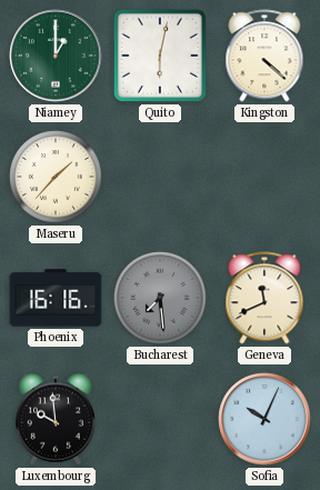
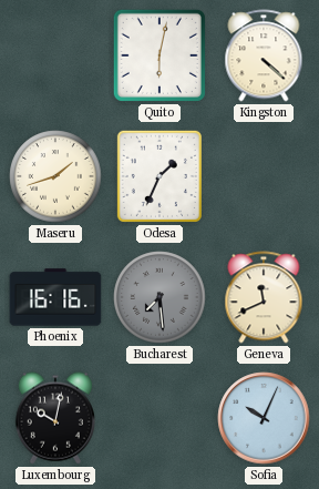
Niamey: 1:00 -> none (56, 56)
Maseru: 1:37 -> 1:42 (55, 176)
Odesa: none -> 1:34 (159, 176)
Luxembourg: 9:59 -> 10:02 (55, 418)
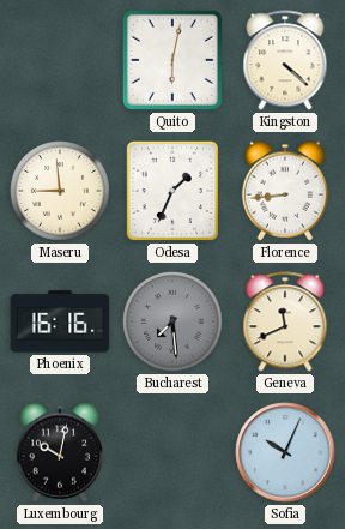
Maseru: 1:42 -> 8:59 (60, 191)
Florence: none -> 8:44 (285, 191)
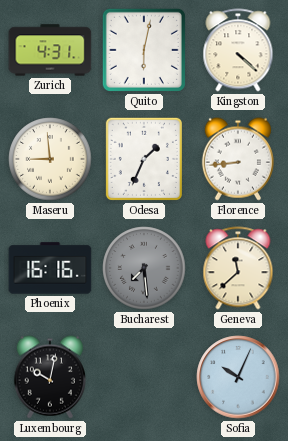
Zurich: none -> 4:31 (50, 50)
Geneva: 11:41 -> 11:38 (238, 268)
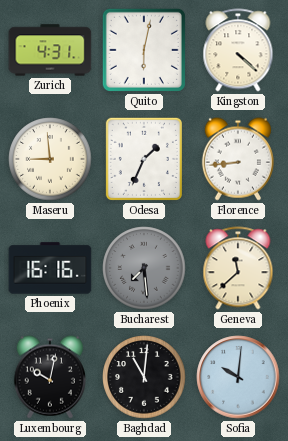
Baghdad: none -> 11:01 (144, 377)
Sofia: 10:04 -> 10:01 (238, 377)
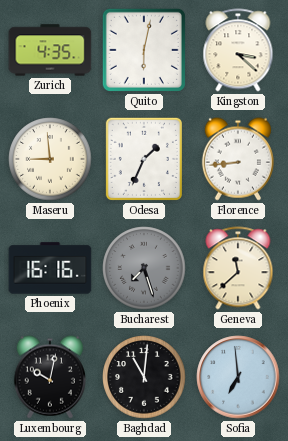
Zurich: 4:31 -> 4:35 (50, 50)
Kingston: 4:22 -> 3:22 (238, 50)
Bucharest: 7:29 -> 7:27 (144, 268)
Sofia: 10:01 -> 6:59 (238, 377)
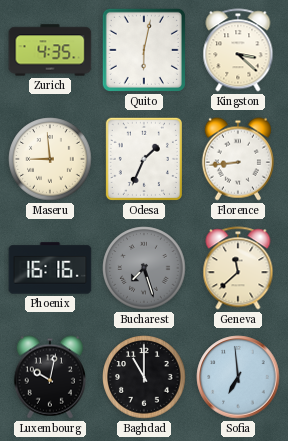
Baghdad: 11:01 -> 11:00 (144, 377)
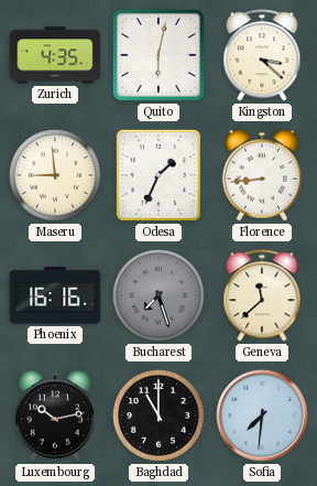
Luxembourg: 10:02 -> 10:13 (55, 415)
Sofia: 6:59 -> 7:31 (262, 415)
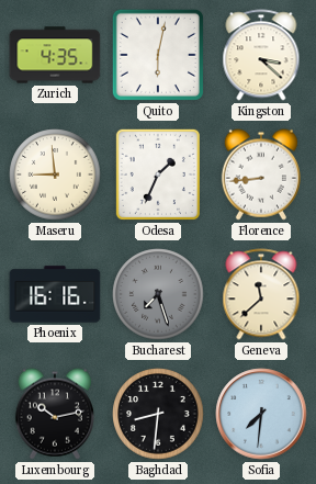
Baghdad: 11:00 -> 8:31 (158, 414)
